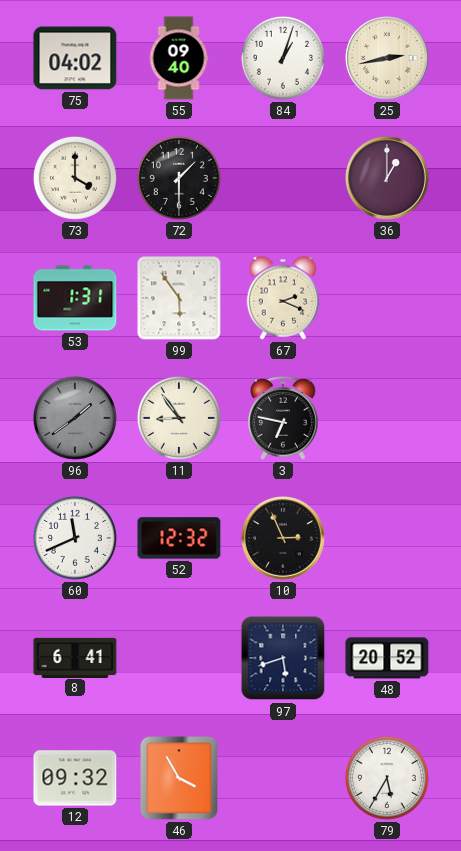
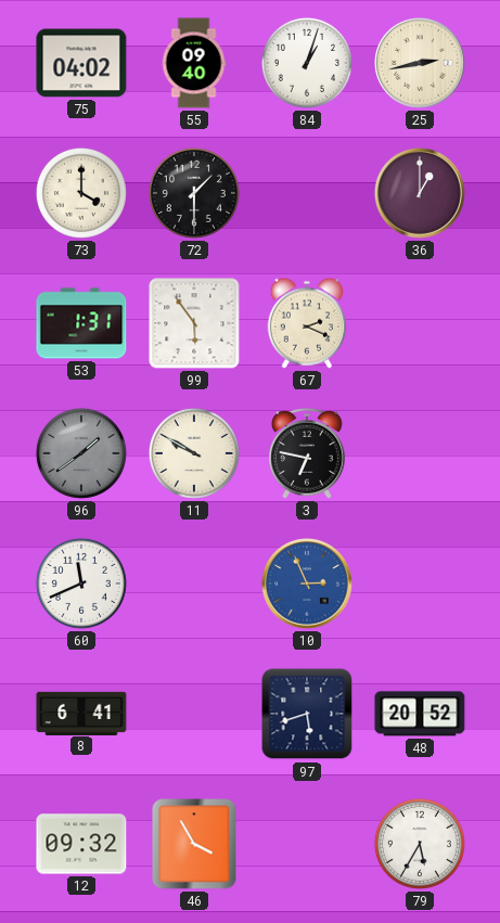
11: 8:54 -> 9:50 (194, 453)
52: 12:32 -> none (179, 538)
10 dial: black -> blue (307, 584)
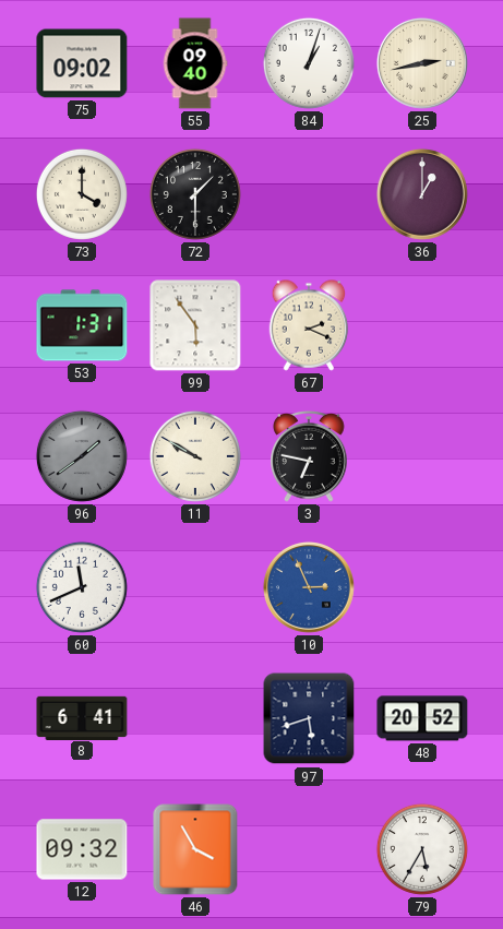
75: 04:02 -> 09:02 (82, 63)
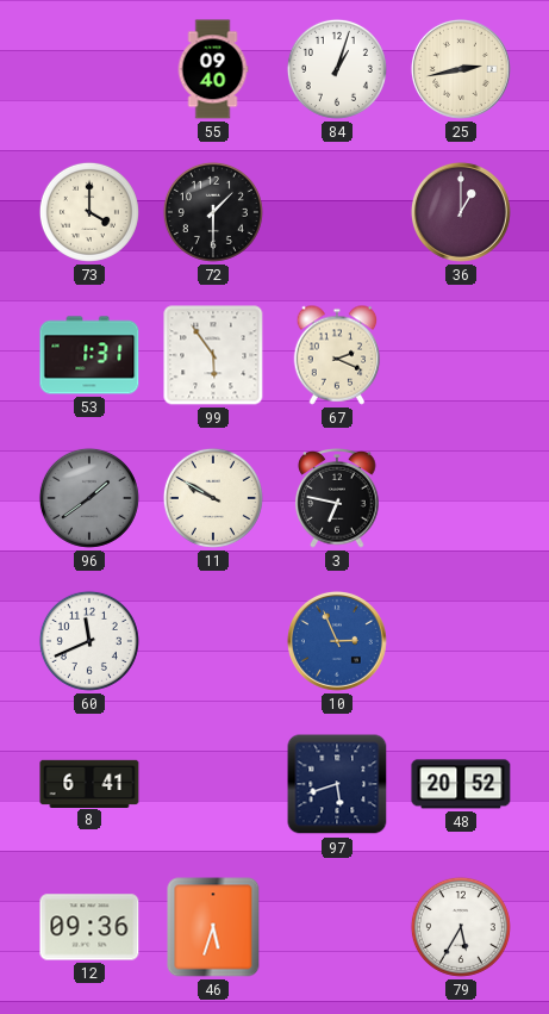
75: 09:02 -> none (82, 63)
12: 09:32 -> 09:36 (89, 927)
46: 3:55 -> 5:33 (213, 927)
